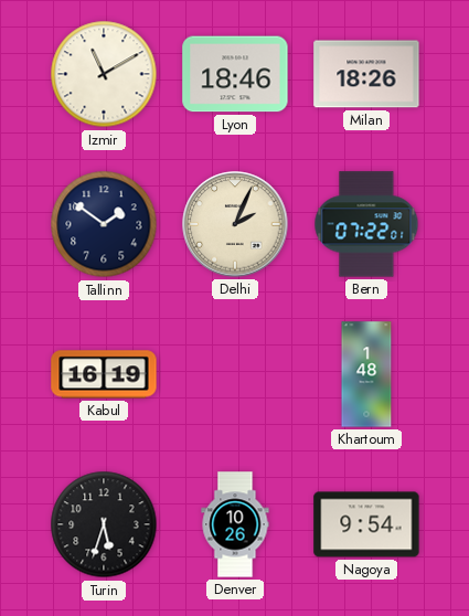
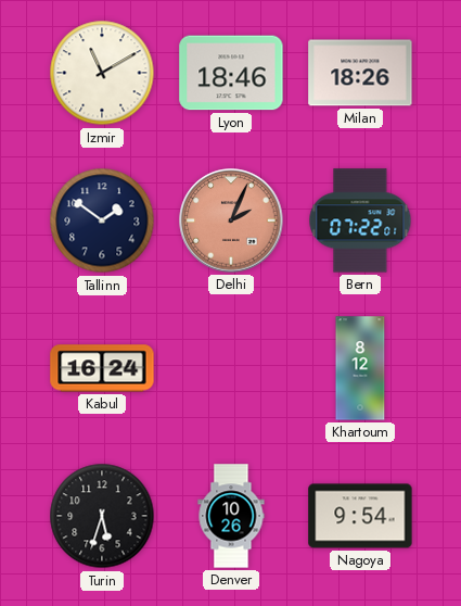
Delhi dial: cream -> salmon (231, 220)
Kabul: 16:19 -> 16:24 (102, 368)
Khartoum: 1:48 -> 8:12 (360, 368)
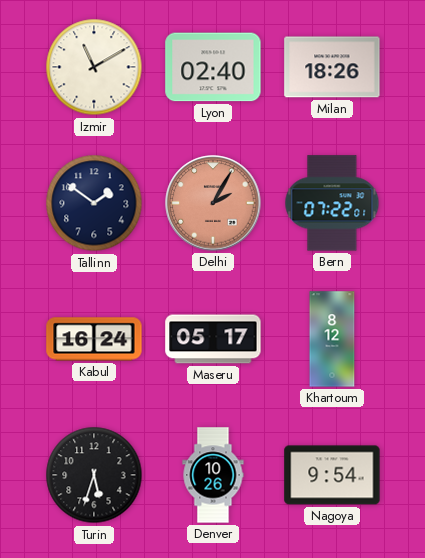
Lyon: 18:46 -> 02:40 (213, 67)
Delhi: 2:04 -> 2:05 (213, 203)
Maseru: none -> 05:17 (213, 339)
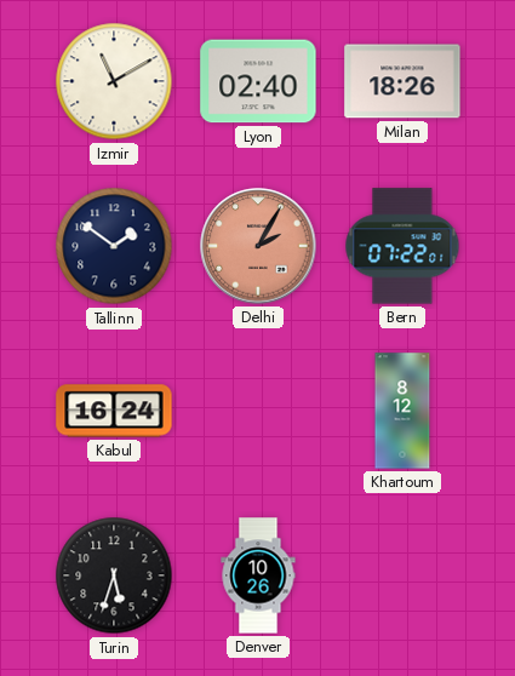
Maseru: 05:17 -> none (213, 339)
Nagoya: 9:54 -> none (332, 475)
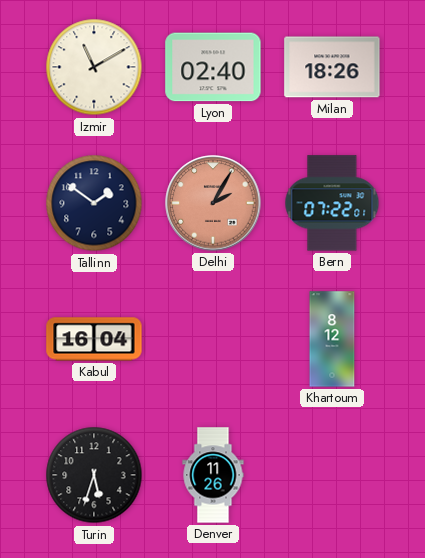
Kabul: 16:24 -> 16:04 (94, 339)
Denver: 10:26 -> 11:26 (213, 475)
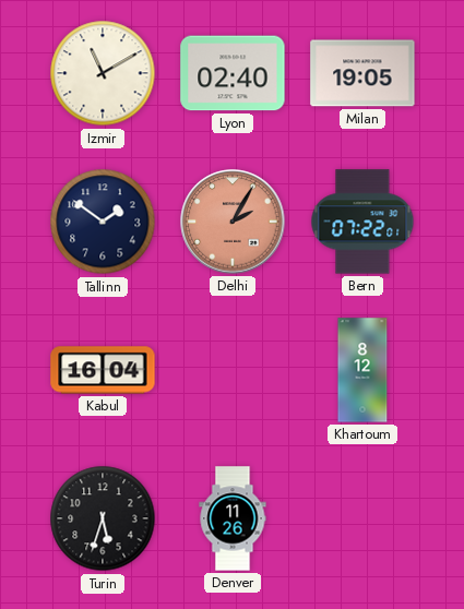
Milan: 18:26 -> 19:05 (362, 73)
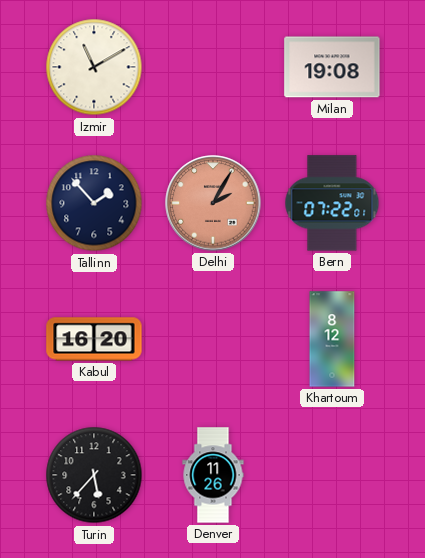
Lyon: 02:40 -> none (233, 73)
Milan: 19:05 -> 19:08 (332, 67)
Tallinn: 1:51 -> 1:53 (94, 203)
Kabul: 16:04 -> 16:20 (94, 339)
Turin: 5:33 -> 5:37 (94, 475)
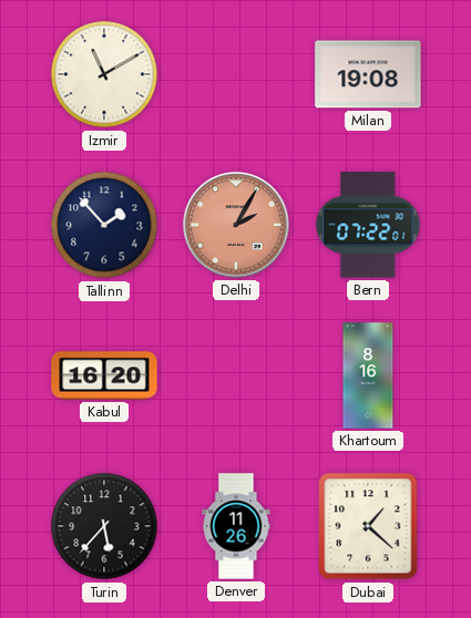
Khartoum: 8:12 -> 8:16 (368, 375)
Dubai: none -> 1:22 (368, 526)
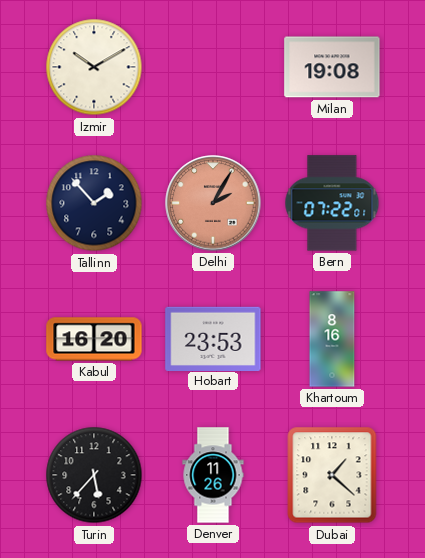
Izmir: 11:10 -> 10:10 (94, 67)
Hobart: none -> 23:53 (213, 338)
